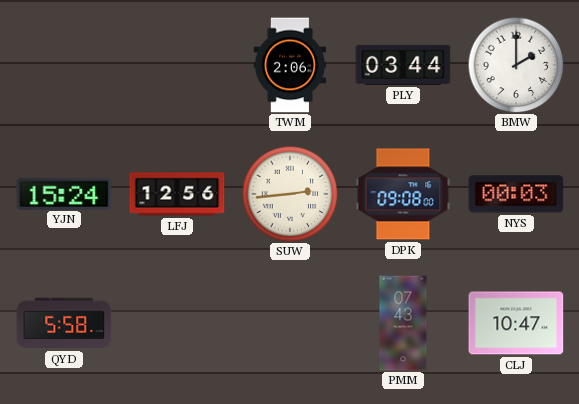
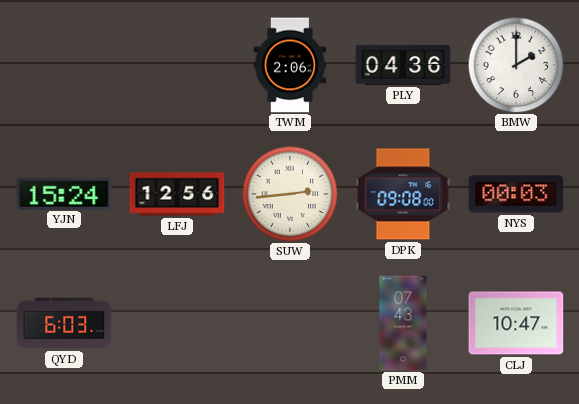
PLY: 03:44 -> 04:36 (403, 65)
QYD: 5:58 -> 6:03 (64, 323)
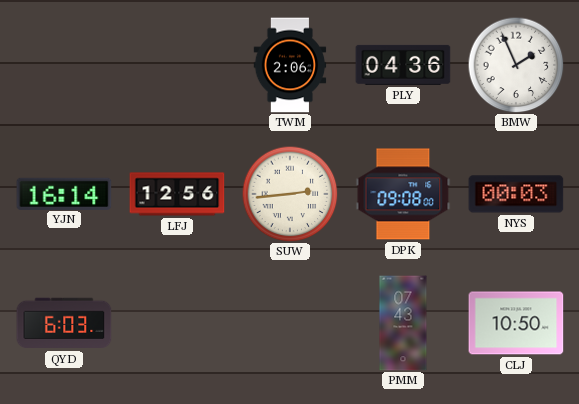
BMW: 2:00 -> 1:56 (516, 65)
YJN: 15:24 -> 16:14 (64, 193)
CLJ: 10:47 -> 10:50 (516, 323)
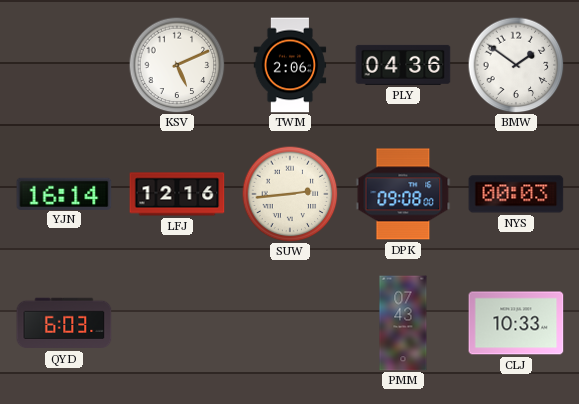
KSV: none -> 5:11 (177, 65)
BMW: 1:56 -> 1:51 (516, 65)
LFJ: 12:56 -> 12:16 (177, 194)
CLJ: 10:50 -> 10:33 (516, 323)
